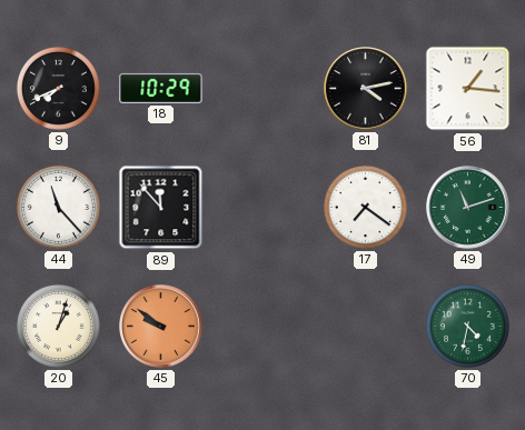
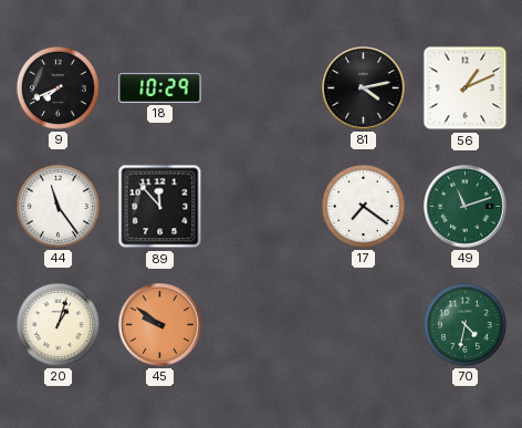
56: 1:16 -> 1:11 (466, 88)
44: 11:23 -> 11:24 (58, 206)
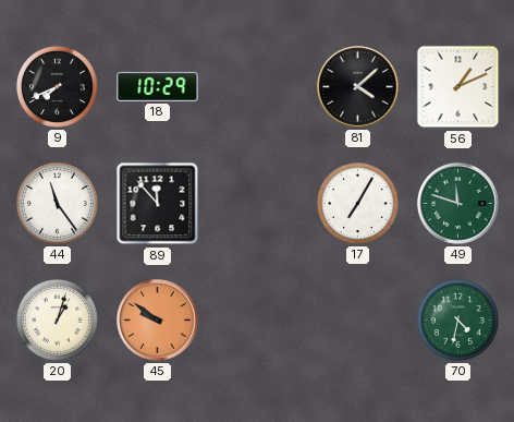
81: 4:13 -> 4:08 (358, 87)
17: 7:21 -> 7:05 (357, 203)
49: 11:12 -> 11:48 (458, 204)
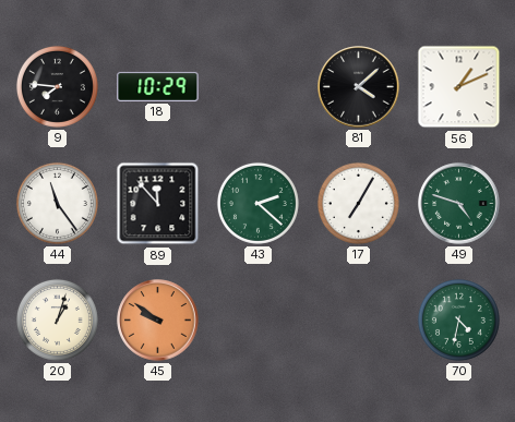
9: 7:41 -> 7:46 (57, 86)
43: none -> 2:22 (257, 203)
49: 11:48 -> 4:48 (459, 204)
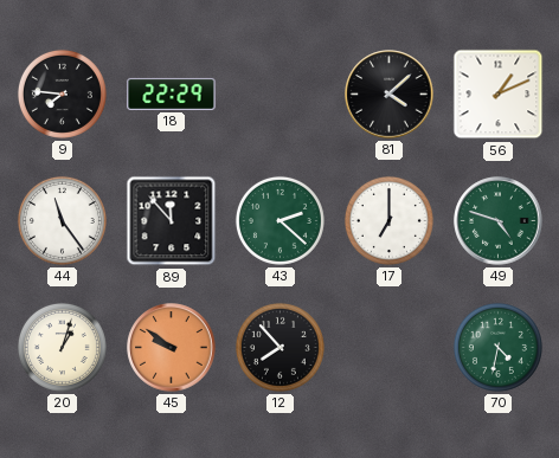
18: 10:29 -> 22:29 (172, 93)
17: 7:05 -> 7:00 (388, 220)
12: none -> 7:53 (279, 347)
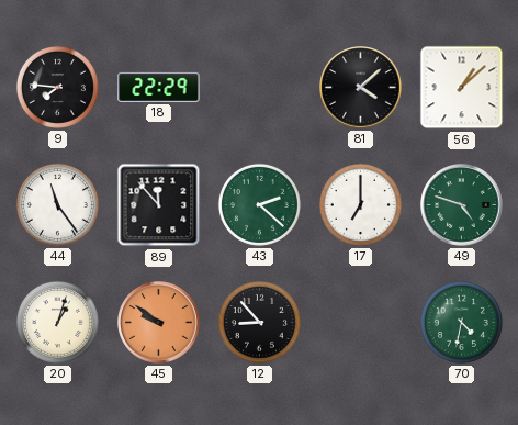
56: 1:11 -> 1:08 (462, 88)
12: 7:53 -> 8:53 (259, 322)
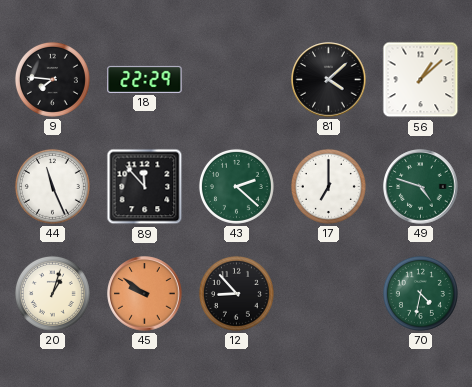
44: 11:24 -> 11:26 (52, 186)
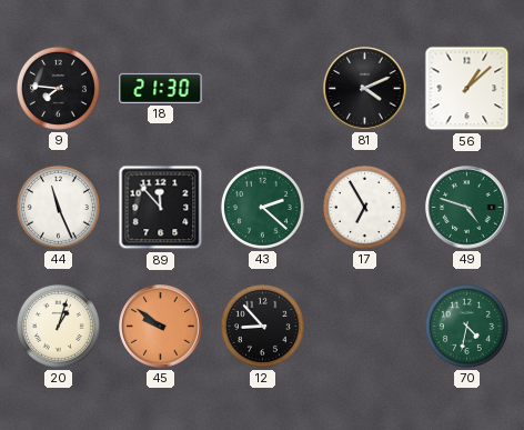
18: 22:29 -> 21:30 (161, 88)
81: 4:08 -> 4:11 (365, 89)
17: 7:00 -> 6:55 (364, 207)
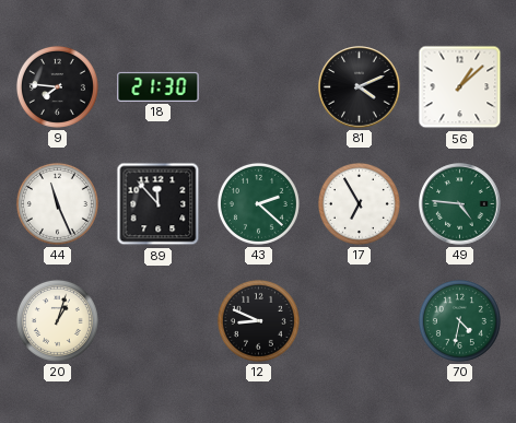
49: 4:48 -> 4:46 (460, 204)
45: 9:51 -> none (161, 327)
12: 8:53 -> 8:49 (258, 320)
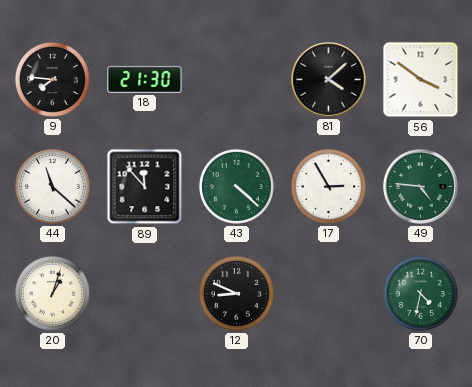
81: 4:11 -> 4:08 (329, 80)
56: 1:08 -> 3:51 (421, 80)
44: 11:26 -> 11:22 (52, 186)
43: 2:22 -> 4:22 (236, 186)
17: 6:55 -> 2:55 (328, 186)
